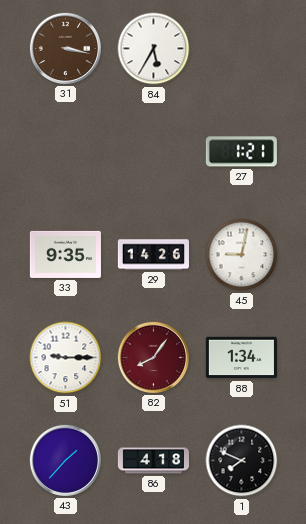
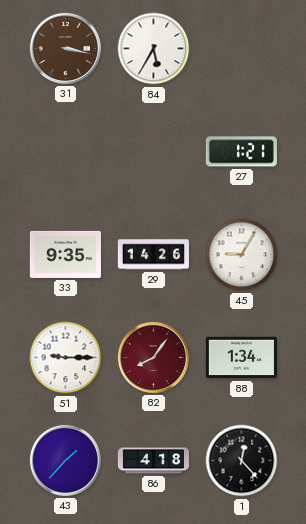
45: 9:02 -> 9:05 (242, 255)
1: 7:49 -> 12:23 (242, 461)
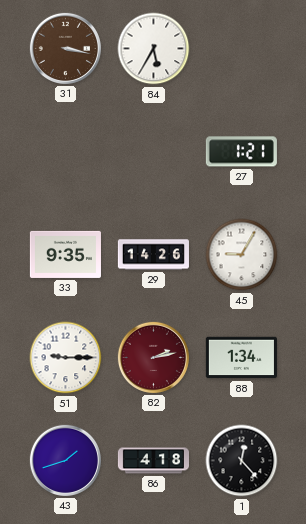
82: 8:06 -> 2:13 (153, 357)
43: 1:37 -> 1:42 (65, 460)
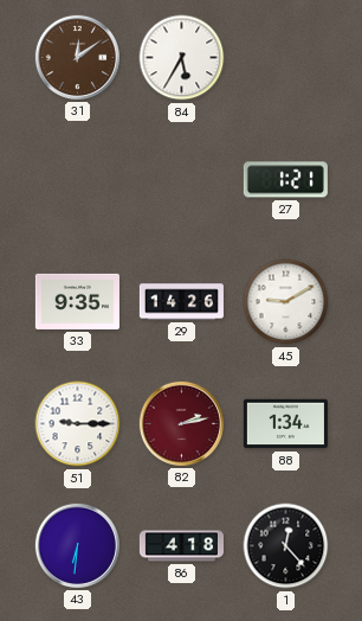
31: 3:17 -> 12:09 (77, 57)
45: 9:05 -> 9:10 (286, 302)
43: 1:42 -> 6:31 (77, 545)
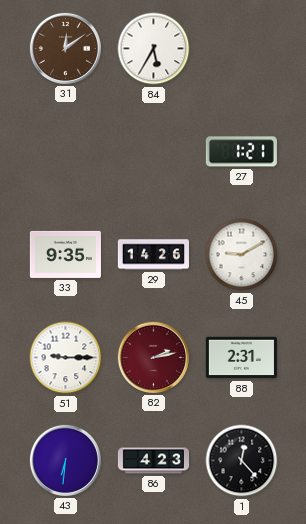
88: 1:34 -> 2:31 (241, 358)
86: 4:18 -> 4:23 (153, 461)
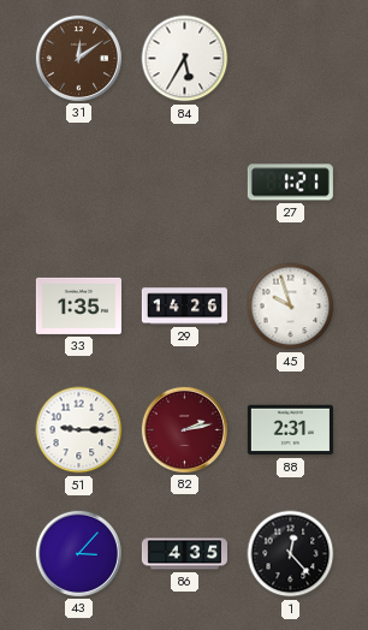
33: 9:35 -> 1:35 (78, 305)
45: 9:10 -> 9:57 (291, 307)
43: 6:31 -> 3:07 (78, 553)
86: 4:23 -> 4:35 (184, 554)
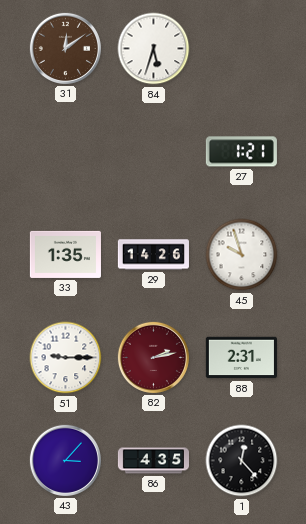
84: 5:35 -> 5:33 (154, 49)
